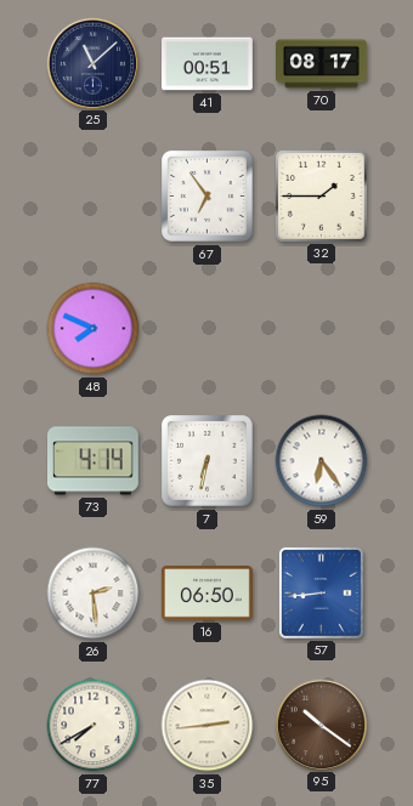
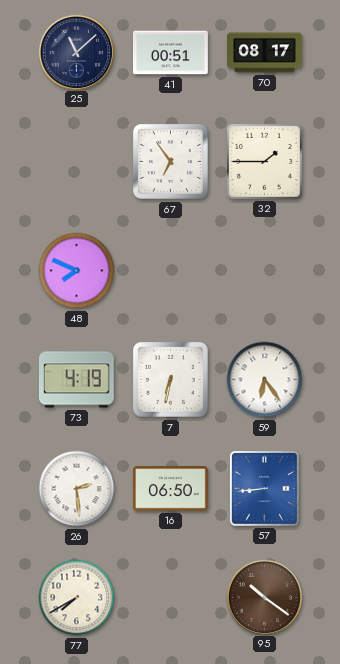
73: 4:14 -> 4:19 (76, 380)
35: 2:44 -> none (208, 726)
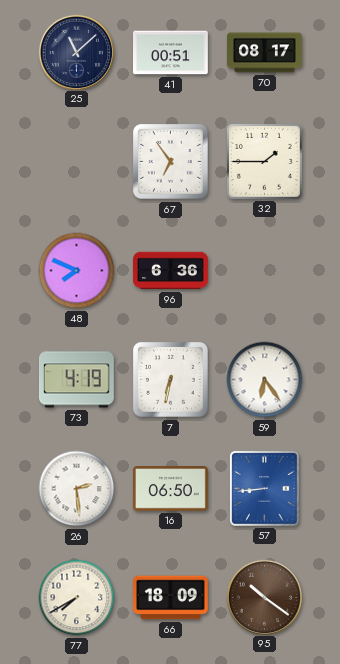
96: none -> 6:36 (171, 271)
66: none -> 18:09 (171, 598)
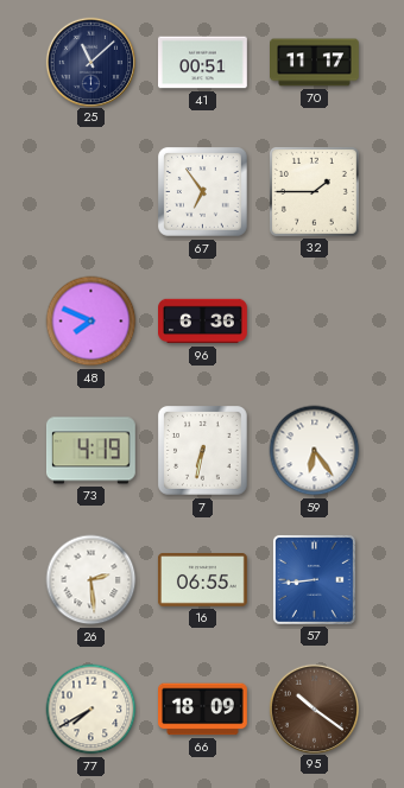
70: 08:17 -> 11:17 (315, 63)
16: 06:50 -> 06:55 (203, 580)
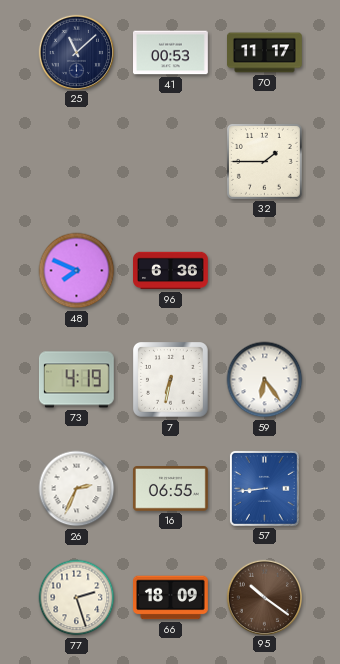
41: 00:51 -> 00:53 (171, 53)
67: 6:54 -> none (203, 192)
26: 2:29 -> 2:34 (77, 489)
77: 7:40 -> 2:27 (77, 598)
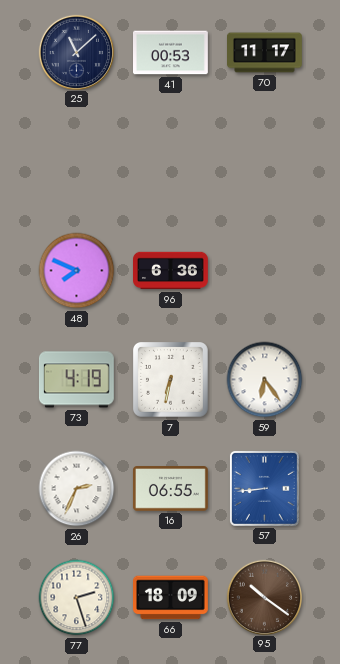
32: 1:45 -> none (264, 161)
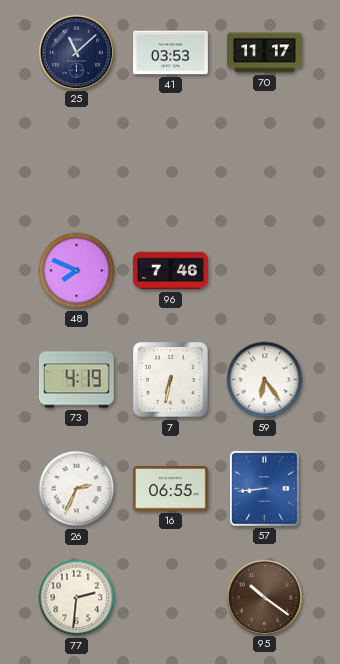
41: 00:53 -> 03:53 (171, 53)
96: 6:36 -> 7:46 (171, 271)
77: 2:27 -> 2:31 (77, 598)
66: 18:09 -> none (171, 598)
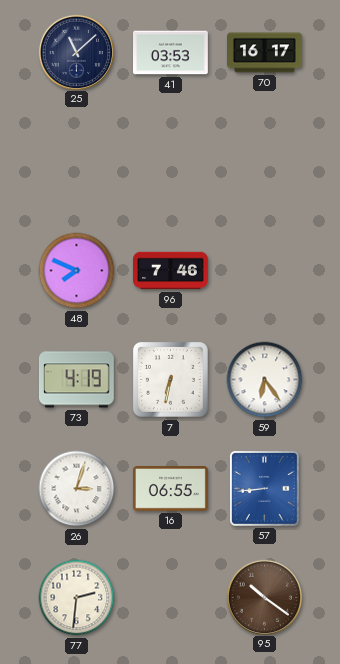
70: 11:17 -> 16:17 (265, 53)
26: 2:34 -> 3:03 (77, 489)
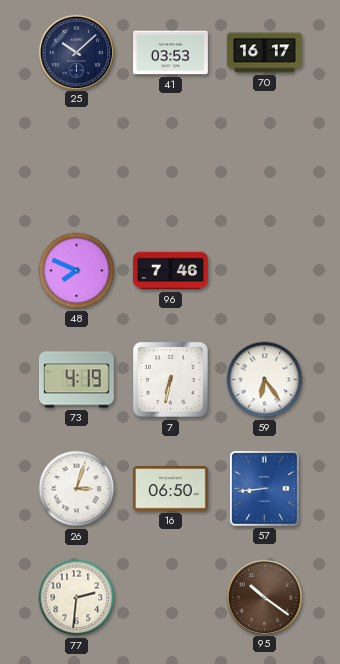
25: 11:08 -> 10:08 (76, 52)
16: 06:55 -> 06:50 (171, 489)
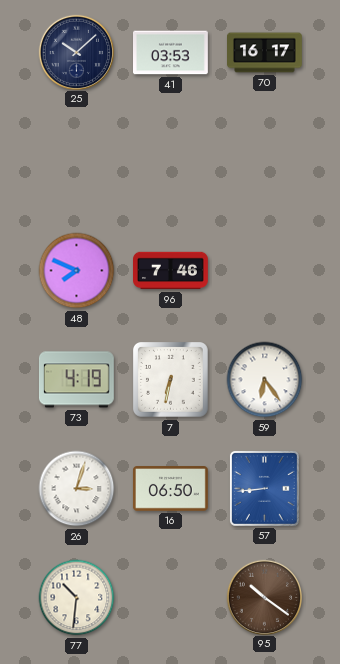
77: 2:31 -> 10:31 (77, 598)
